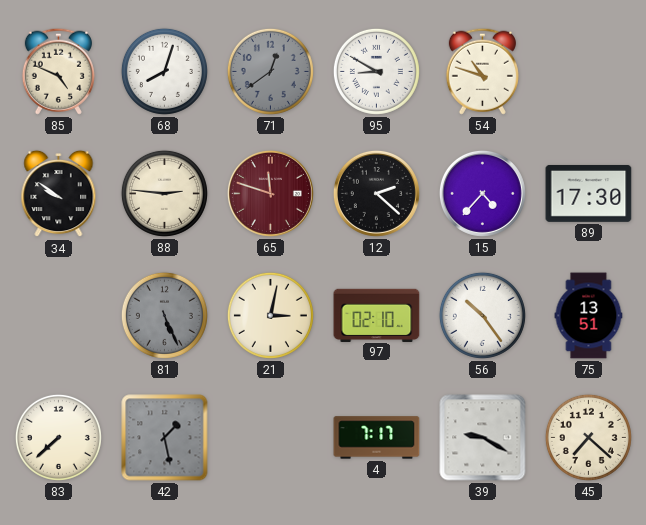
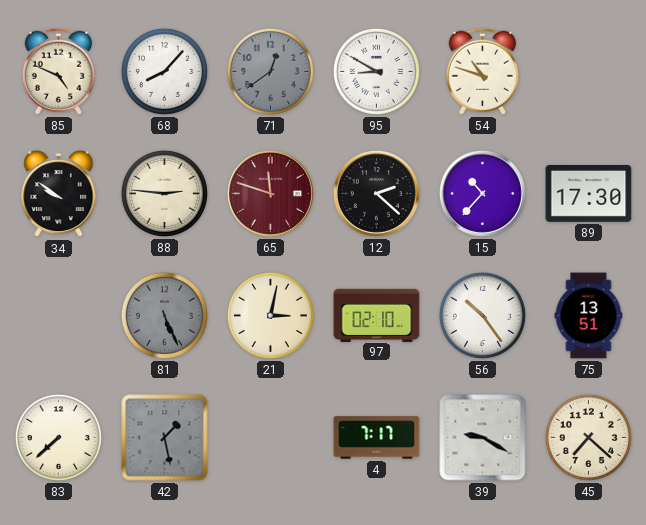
68: 8:03 -> 8:07 (164, 71)
15: 4:37 -> 10:37 (482, 193)
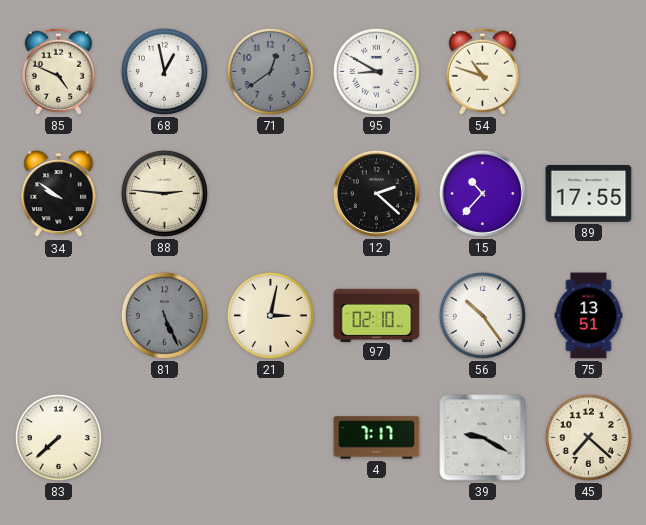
68: 8:07 -> 12:58 (164, 71)
65: 11:48 -> none (270, 193)
89: 17:30 -> 17:55 (589, 193)
42: 1:28 -> none (165, 438)
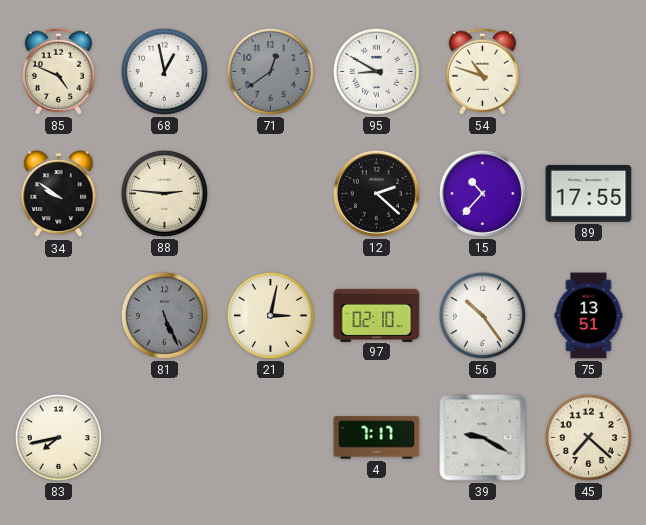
83: 7:38 -> 7:43 (58, 437)
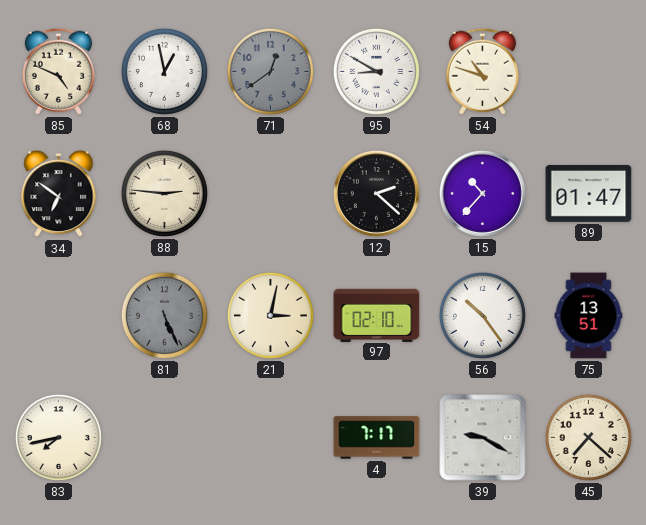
34: 9:51 -> 6:51 (59, 194)
89: 17:55 -> 01:47 (589, 193)
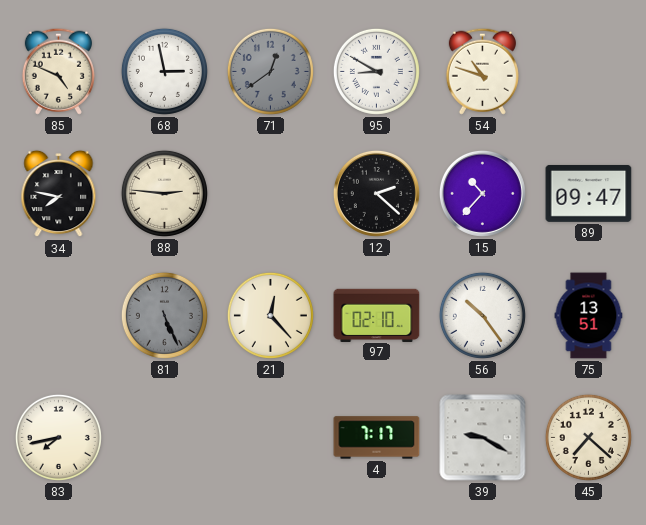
68: 12:58 -> 2:58 (164, 71)
34: 6:51 -> 7:47 (59, 194)
89: 01:47 -> 09:47 (589, 193)
21: 3:02 -> 12:23 (270, 315)
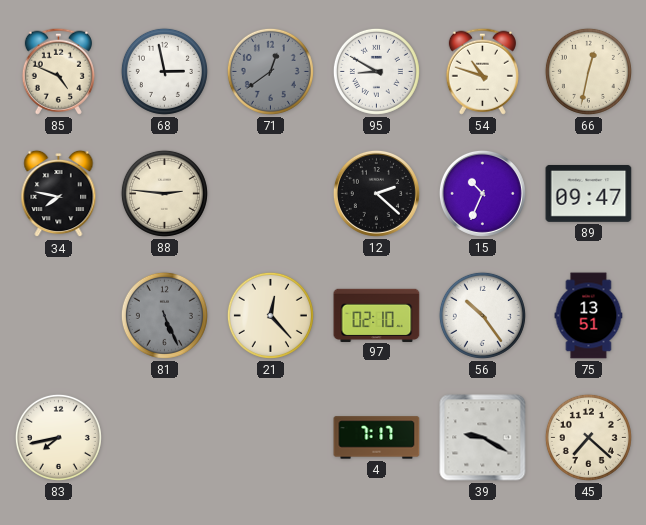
66: none -> 12:32 (588, 71)
15: 10:37 -> 10:34 (482, 193)
